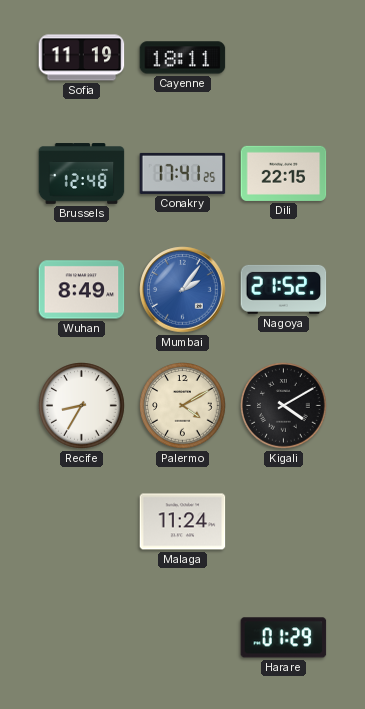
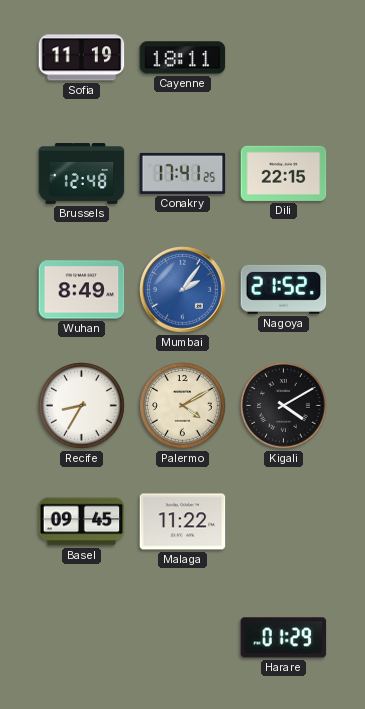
Basel: none -> 09:45 (82, 522)
Malaga: 11:24 -> 11:22 (183, 522)
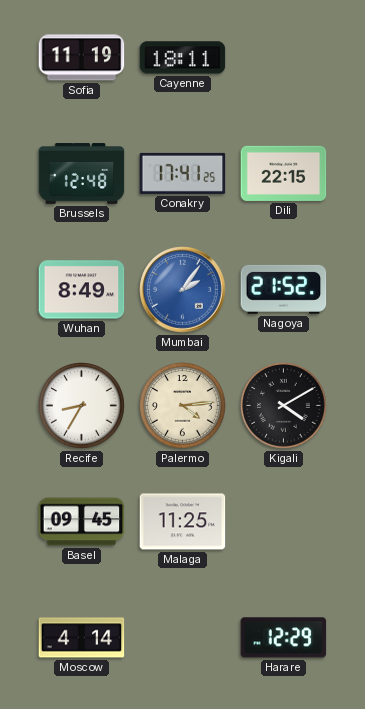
Palermo: 4:10 -> 4:14 (183, 406)
Malaga: 11:22 -> 11:25 (183, 522)
Moscow: none -> 4:14 (82, 638)
Harare: 01:29 -> 12:29 (284, 638)
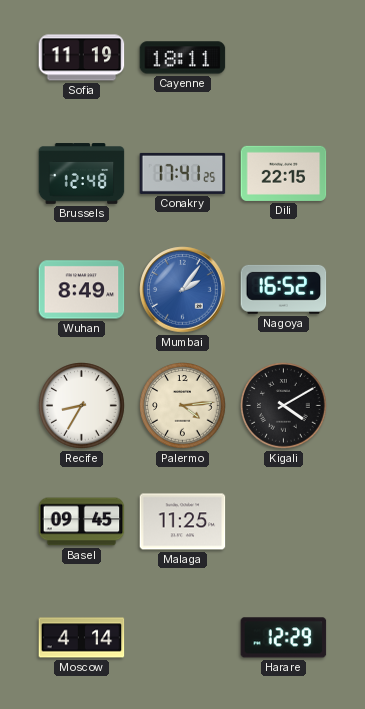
Nagoya: 21:52 -> 16:52 (284, 289)
